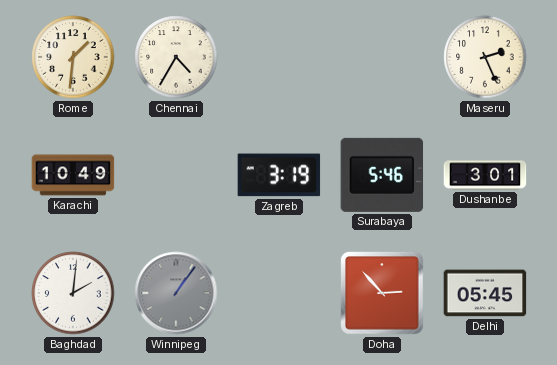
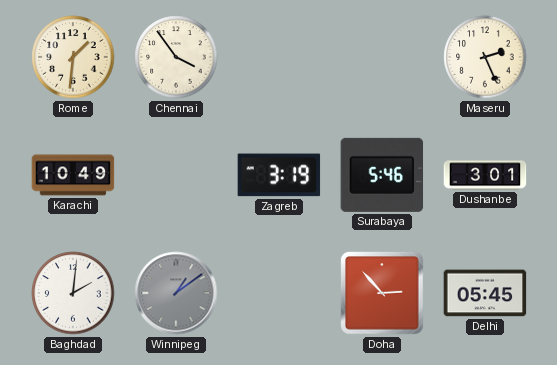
Chennai: 4:35 -> 3:54 (176, 57)
Winnipeg: 1:06 -> 1:09 (176, 293)
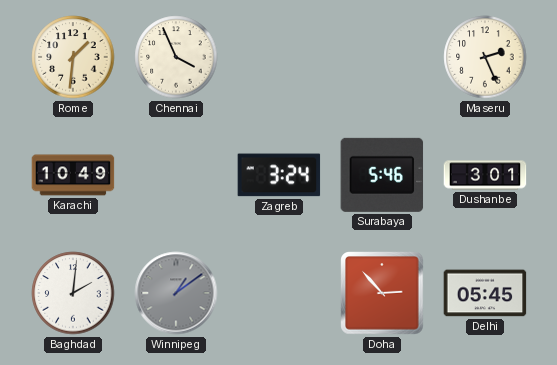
Chennai: 3:54 -> 3:56 (176, 57)
Zagreb: 3:19 -> 3:24 (279, 175)
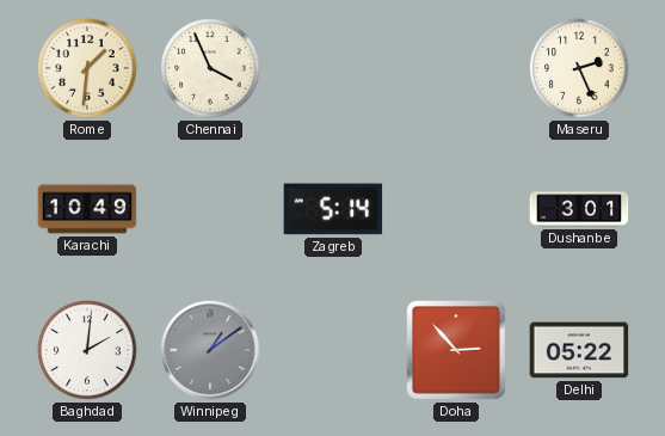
Zagreb: 3:24 -> 5:14 (333, 209)
Surabaya: 5:46 -> none (382, 175)
Delhi: 05:45 -> 05:22 (579, 350)
